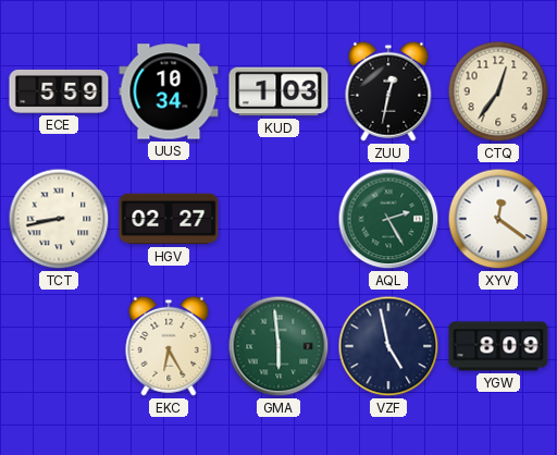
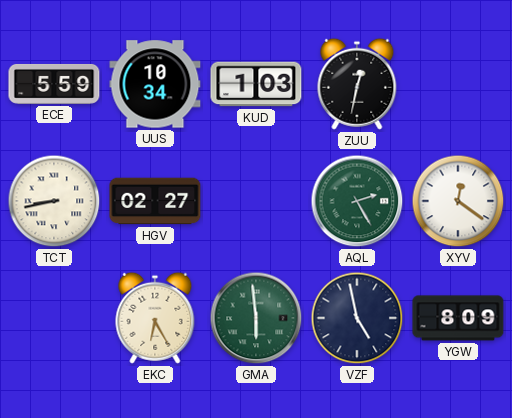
CTQ: 12:36 -> none (498, 91)
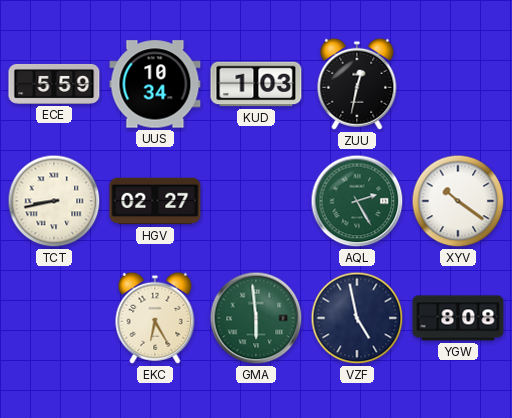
XYV: 12:21 -> 10:21 (458, 201)
YGW: 8:09 -> 8:08 (458, 318)
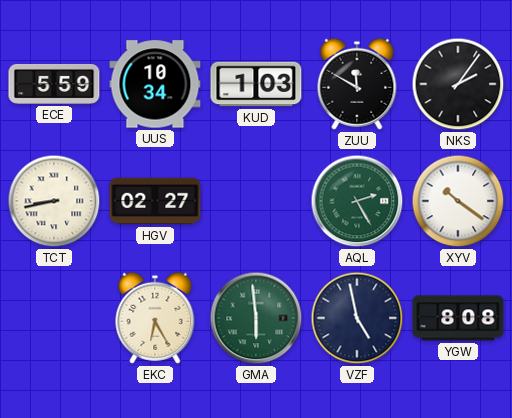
ZUU: 12:32 -> 11:50 (357, 84)
NKS: none -> 2:06 (458, 84)
